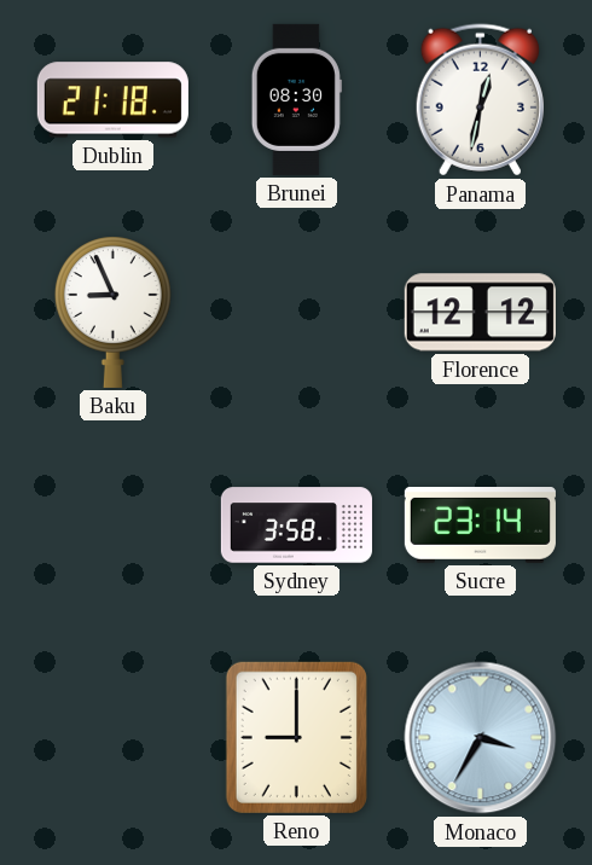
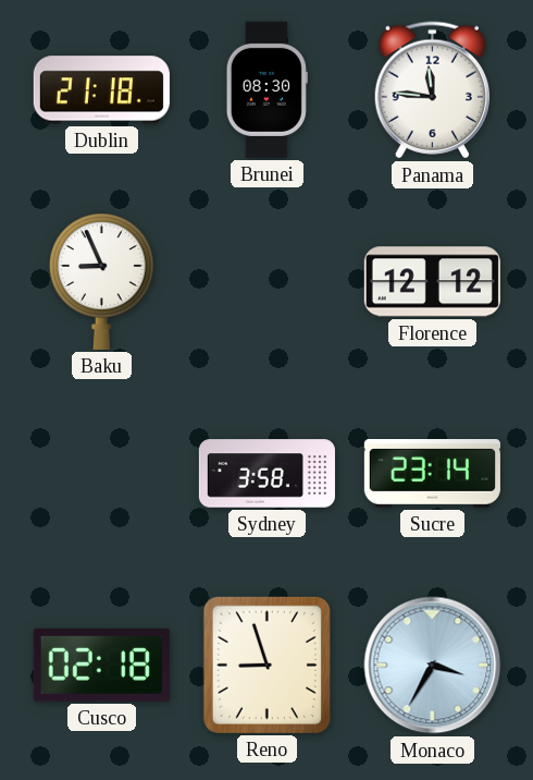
Panama: 12:32 -> 11:46 (432, 90)
Cusco: none -> 02:18 (101, 665)
Reno: 9:00 -> 8:57 (266, 665)
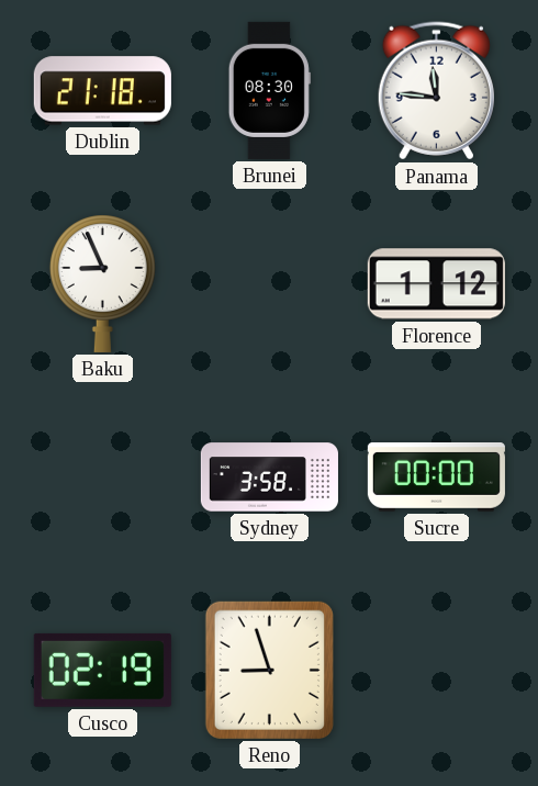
Florence: 12:12 -> 1:12 (436, 284)
Sucre: 23:14 -> 00:00 (436, 478)
Cusco: 02:18 -> 02:19 (102, 670)
Monaco: 3:35 -> none (433, 666)
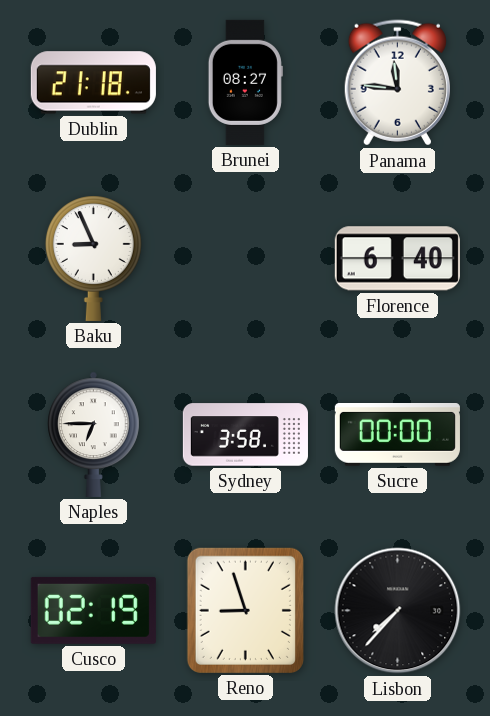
Brunei: 08:30 -> 08:27 (245, 82)
Florence: 1:12 -> 6:40 (397, 259)
Naples: none -> 6:45 (94, 434)
Lisbon: none -> 7:37 (398, 611)
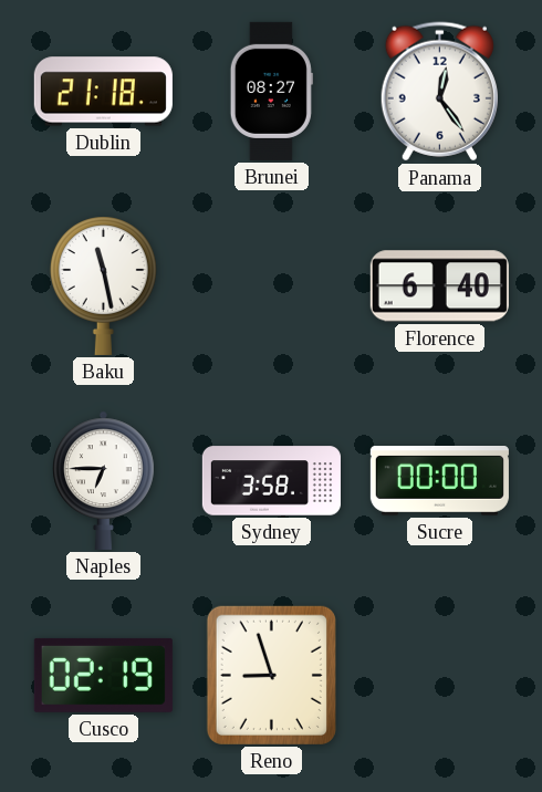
Panama: 11:46 -> 12:24 (439, 92)
Baku: 8:56 -> 11:28 (103, 285)
Lisbon: 7:37 -> none (398, 611)
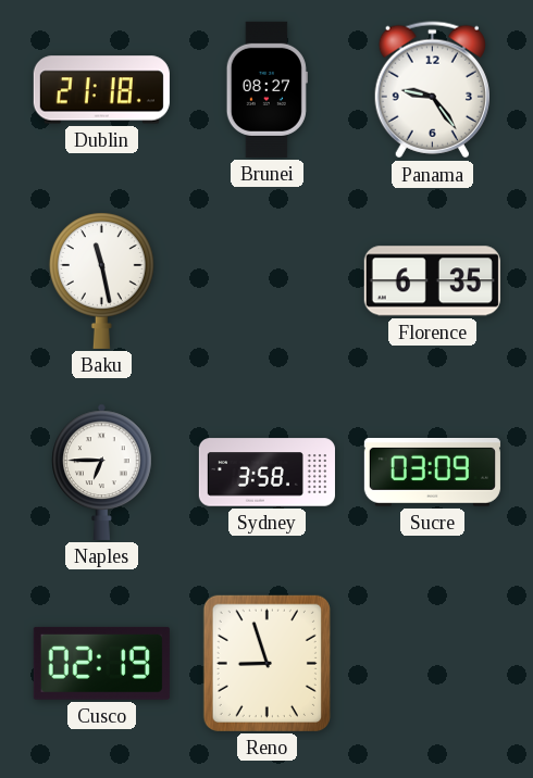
Panama: 12:24 -> 9:24 (432, 90)
Florence: 6:40 -> 6:35 (432, 281)
Sucre: 00:00 -> 03:09 (432, 473)
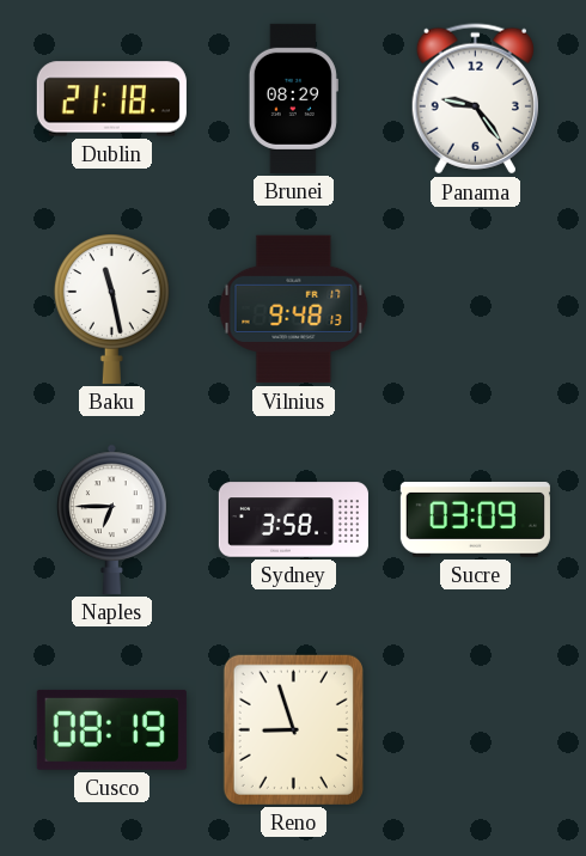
Brunei: 08:27 -> 08:29 (293, 98)
Vilnius: none -> 9:48 (294, 310)
Florence: 6:35 -> none (432, 281)
Cusco: 02:19 -> 08:19 (111, 729)
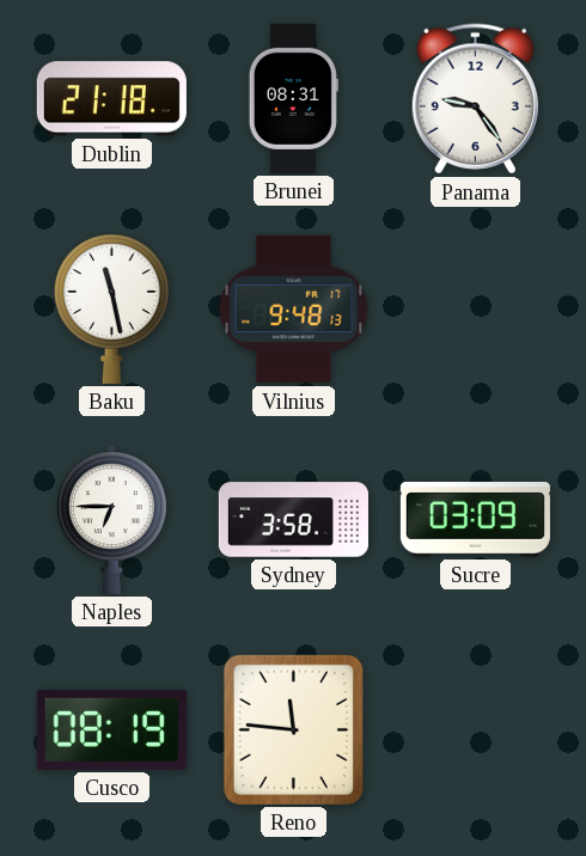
Brunei: 08:29 -> 08:31 (293, 98)
Reno: 8:57 -> 11:46 (293, 729)
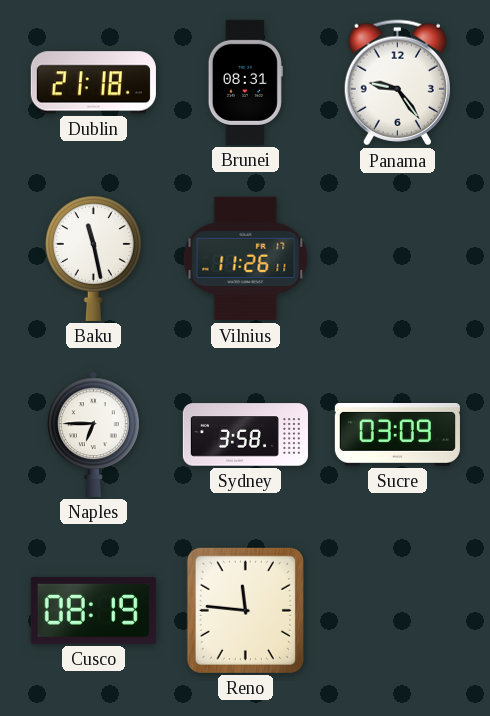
Vilnius: 9:48 -> 11:26 (246, 259)
